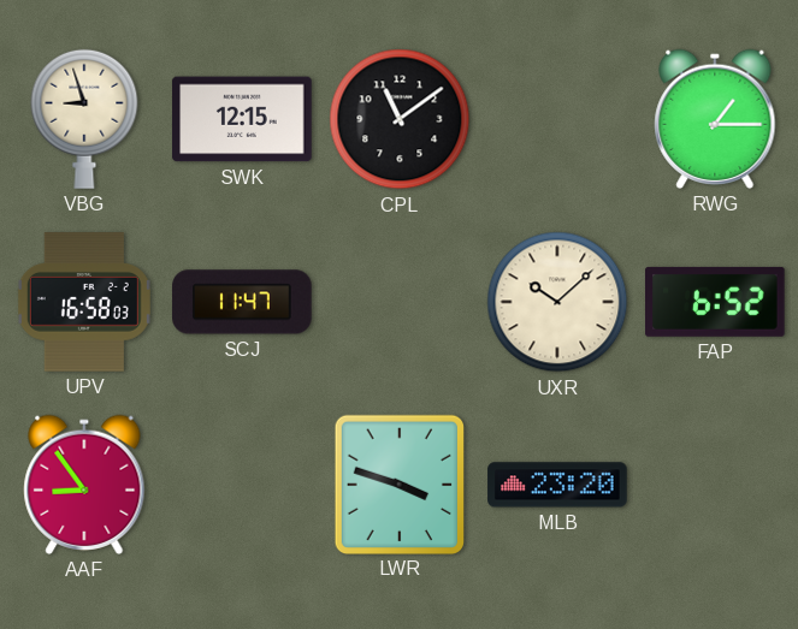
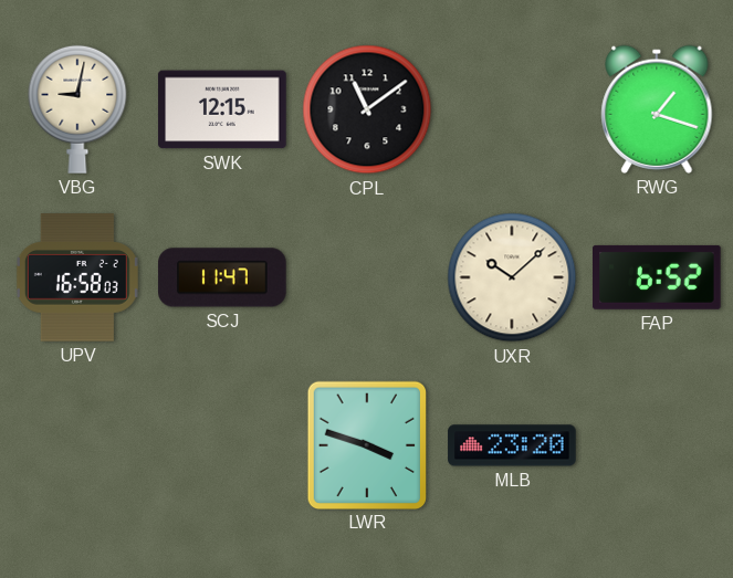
VBG: 8:57 -> 9:02 (77, 109)
RWG: 1:15 -> 1:18 (657, 109)
AAF: 8:54 -> none (84, 485)
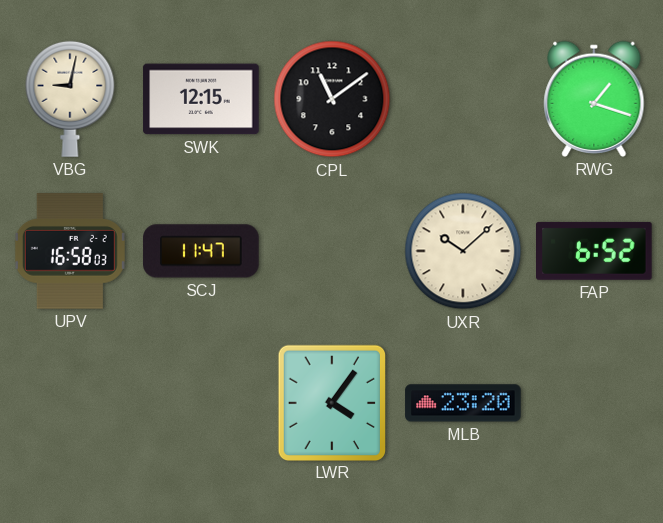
LWR: 3:48 -> 4:06 (331, 402)
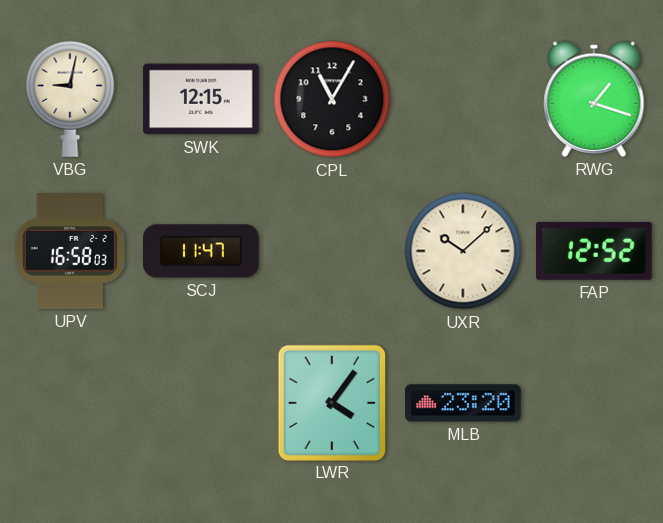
CPL: 11:09 -> 11:05 (332, 99)
FAP: 6:52 -> 12:52 (595, 251)
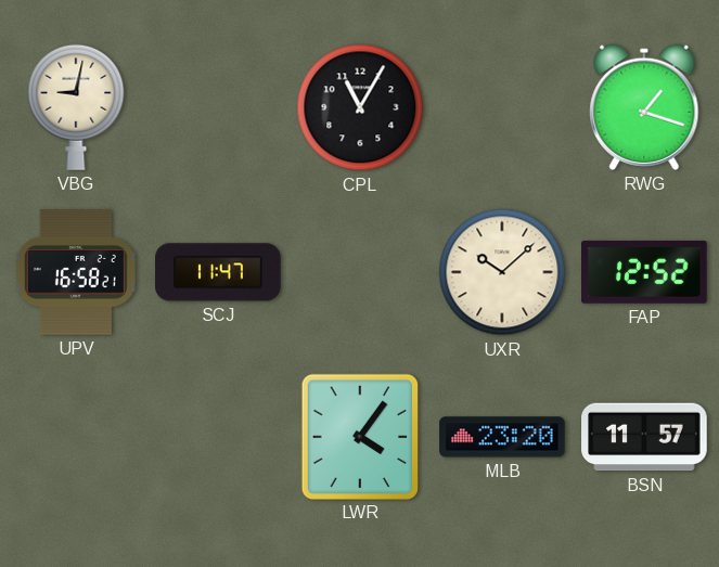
SWK: 12:15 -> none (201, 99)
UPV: 16:58:03 -> 16:58:21 (76, 272)
BSN: none -> 11:57 (644, 437)
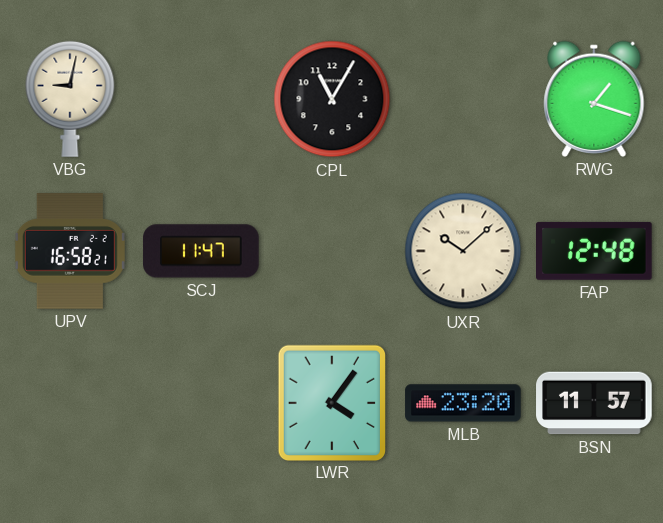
FAP: 12:52 -> 12:48 (595, 251)
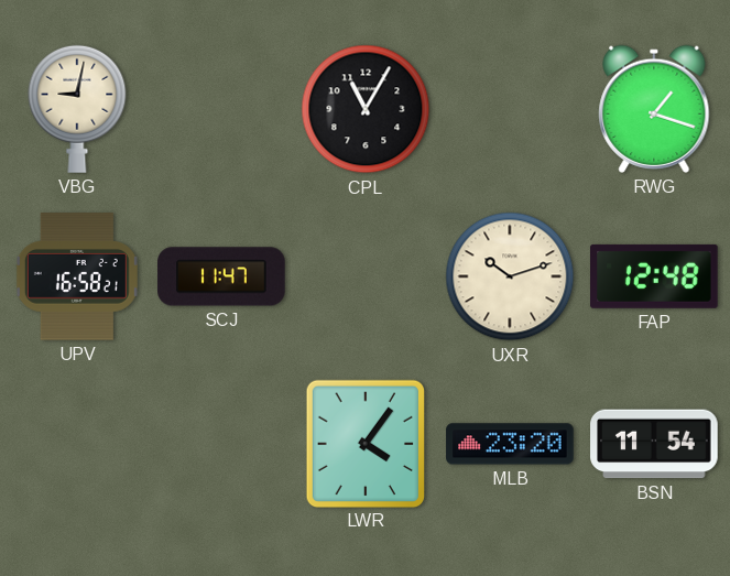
UXR: 10:08 -> 10:12 (510, 276)
BSN: 11:57 -> 11:54 (654, 444)
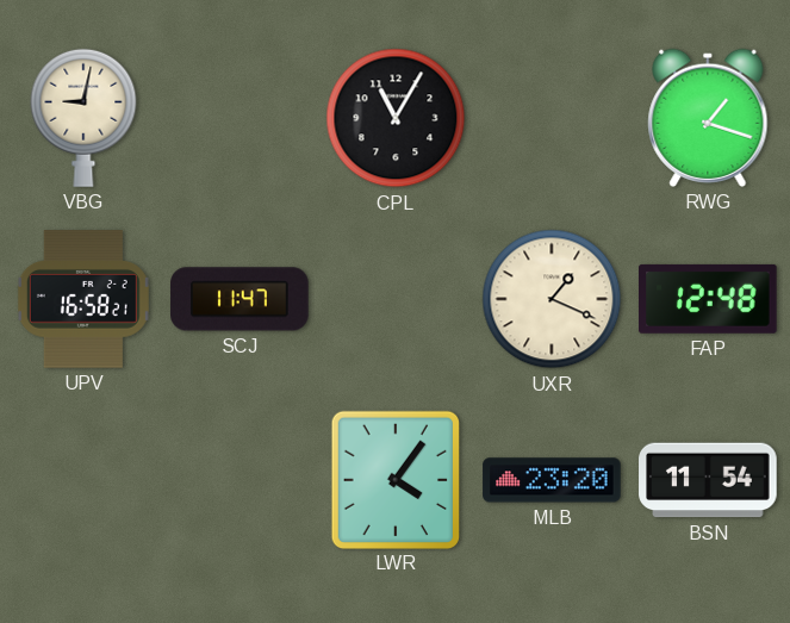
UXR: 10:12 -> 1:19 (552, 299)
